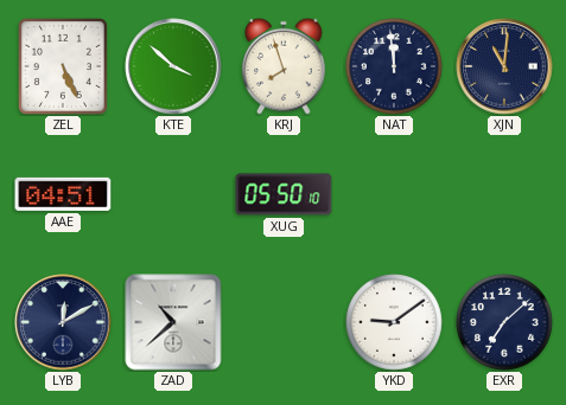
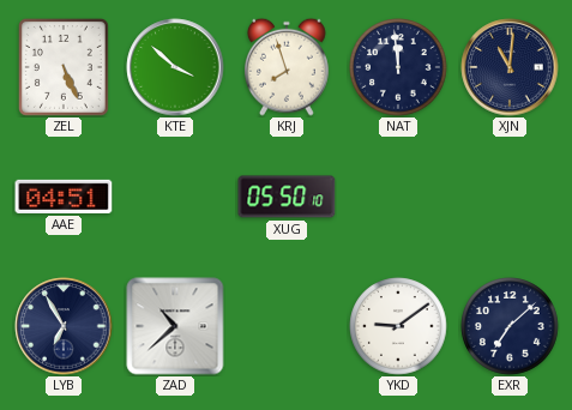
LYB: 12:10 -> 6:55 (64, 326)
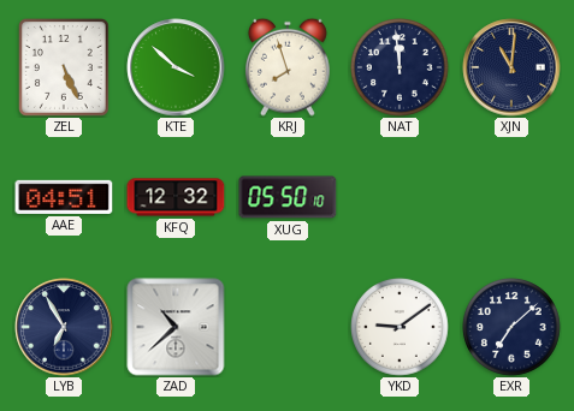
KFQ: none -> 12:32 (176, 197)
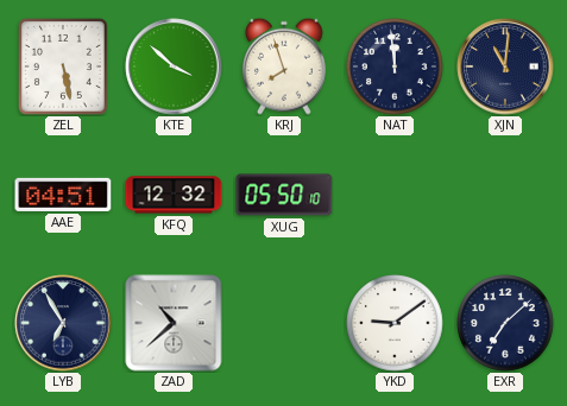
ZEL: 5:26 -> 5:28 (63, 66)
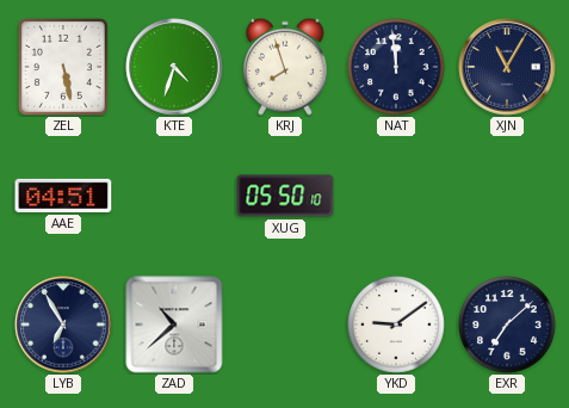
KTE: 3:52 -> 4:33 (174, 67)
XJN: 11:01 -> 11:05 (507, 67)
KFQ: 12:32 -> none (174, 195)
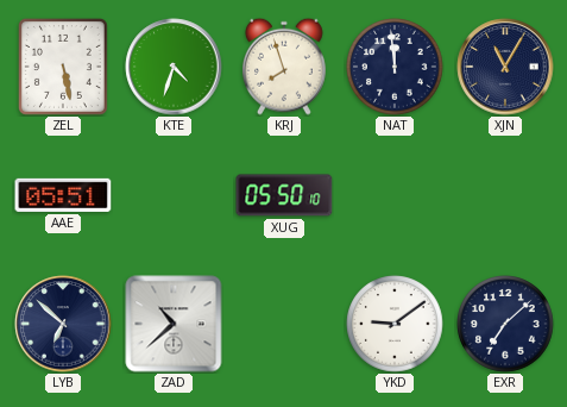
AAE: 04:51 -> 05:51 (63, 195)
LYB: 6:55 -> 6:52 (63, 324)
